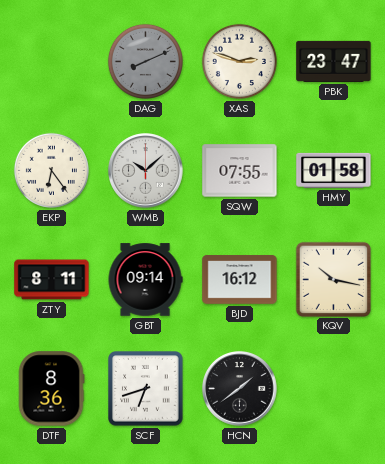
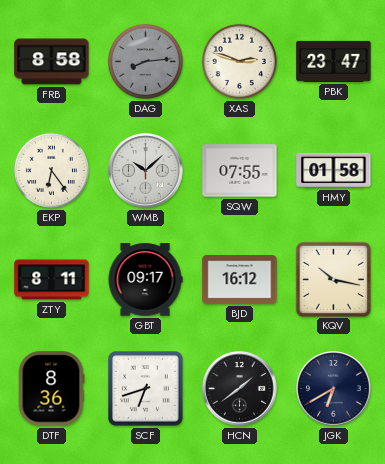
FRB: none -> 8:58 (52, 62)
DAG: 8:11 -> 8:14 (145, 61)
GBT: 09:14 -> 09:17 (145, 280)
JGK: none -> 6:40 (334, 389)
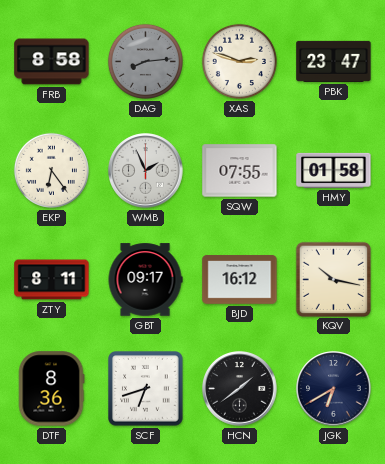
WMB: 10:08 -> 1:56 (146, 171)
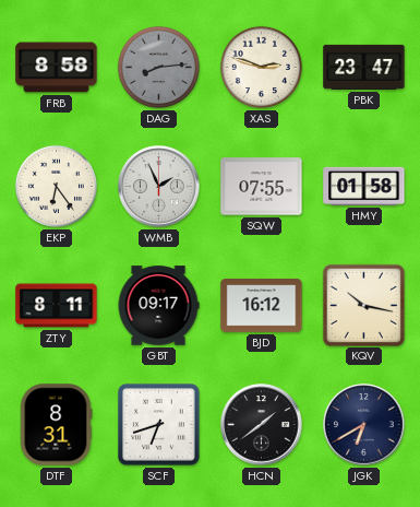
DTF: 8:36 -> 8:31 (56, 425)
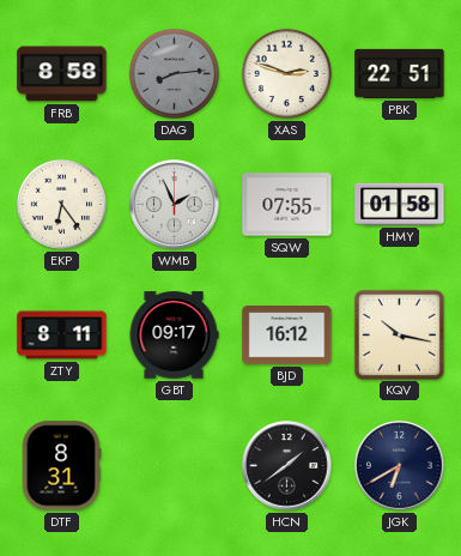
PBK: 23:47 -> 22:51 (400, 73)
SCF: 6:42 -> none (159, 425)
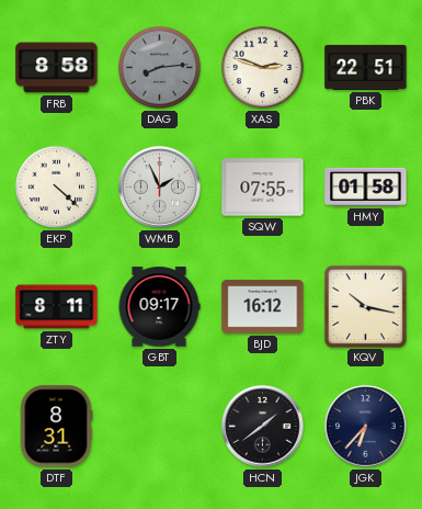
EKP: 6:24 -> 4:22 (56, 186)
JGK: 6:40 -> 6:37 (366, 427)
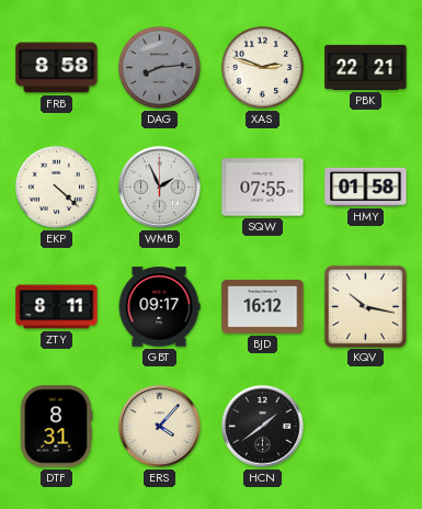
PBK: 22:51 -> 22:21 (366, 67)
ERS: none -> 4:07 (160, 427)
JGK: 6:37 -> none (366, 427)
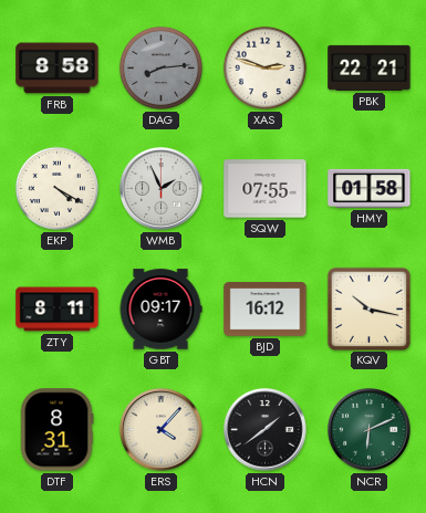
EKP: 4:22 -> 4:20 (56, 188)
NCR: none -> 6:11 (370, 430)
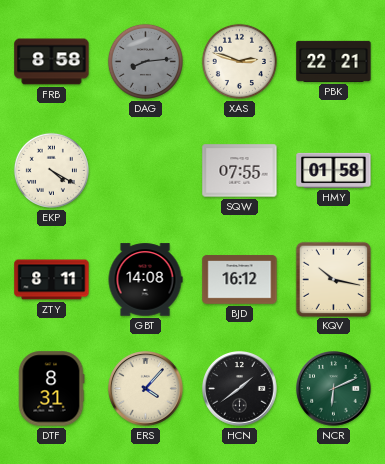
WMB: 1:56 -> none (162, 189)
GBT: 09:17 -> 14:08 (145, 280)
